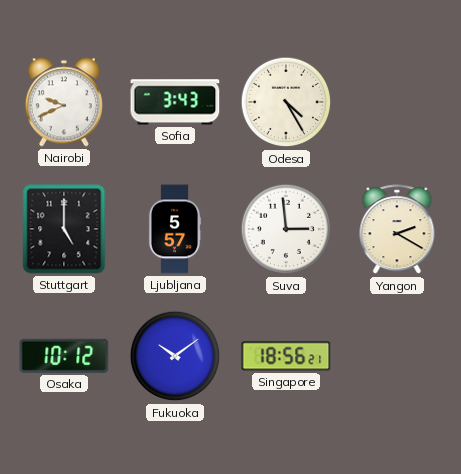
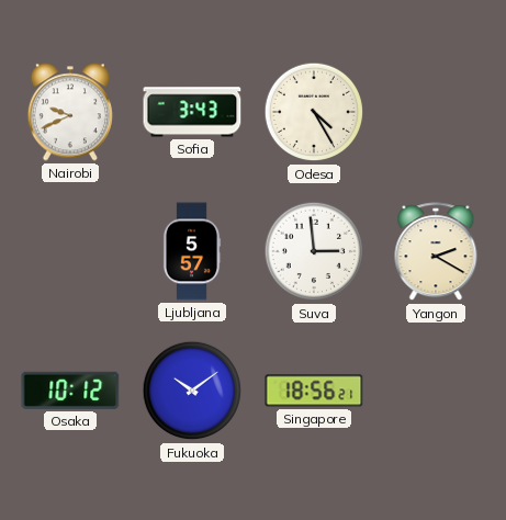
Stuttgart: 5:00 -> none (64, 229)
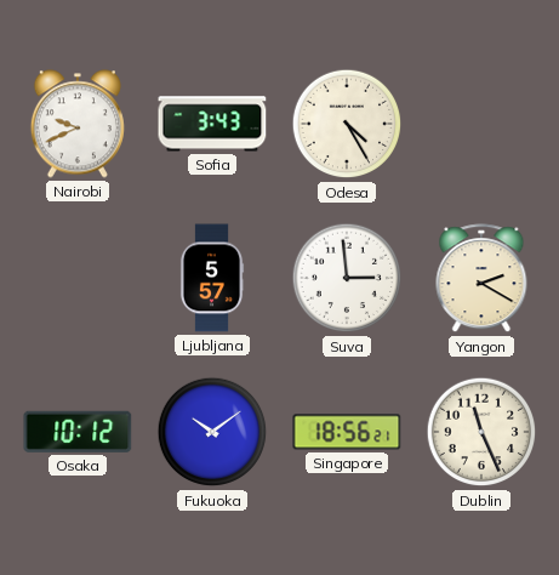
Dublin: none -> 11:26 (481, 432)
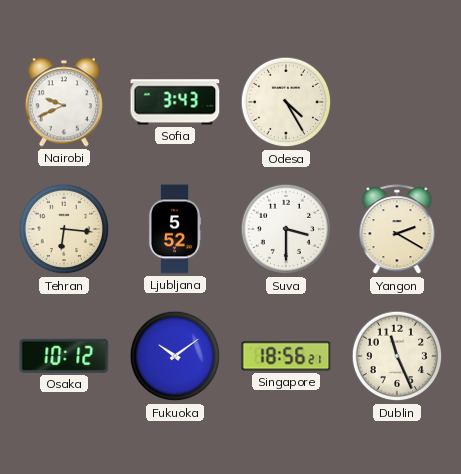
Tehran: none -> 6:16 (64, 229)
Ljubljana: 5:57 -> 5:52 (175, 229)
Suva: 2:59 -> 3:30 (286, 229)
